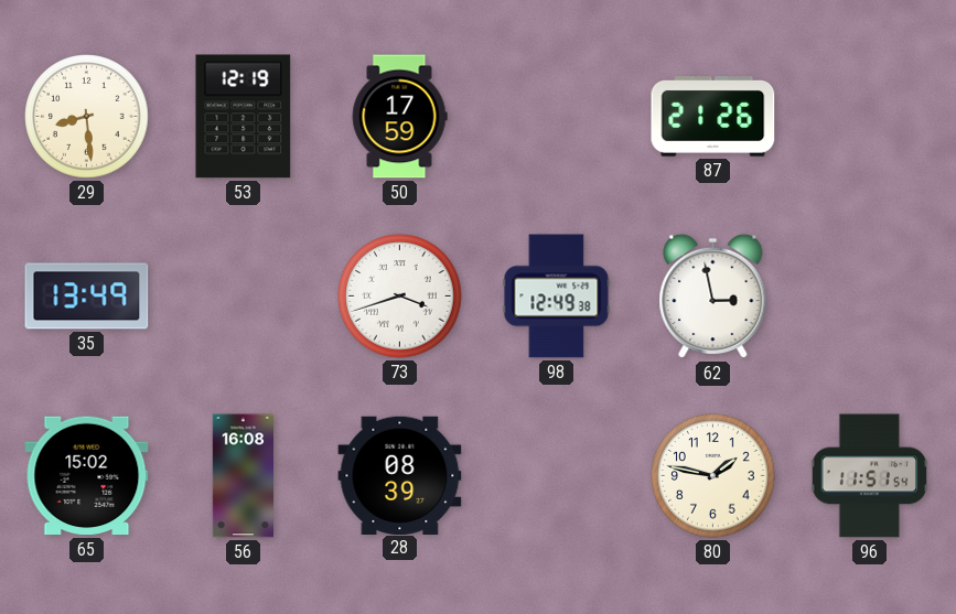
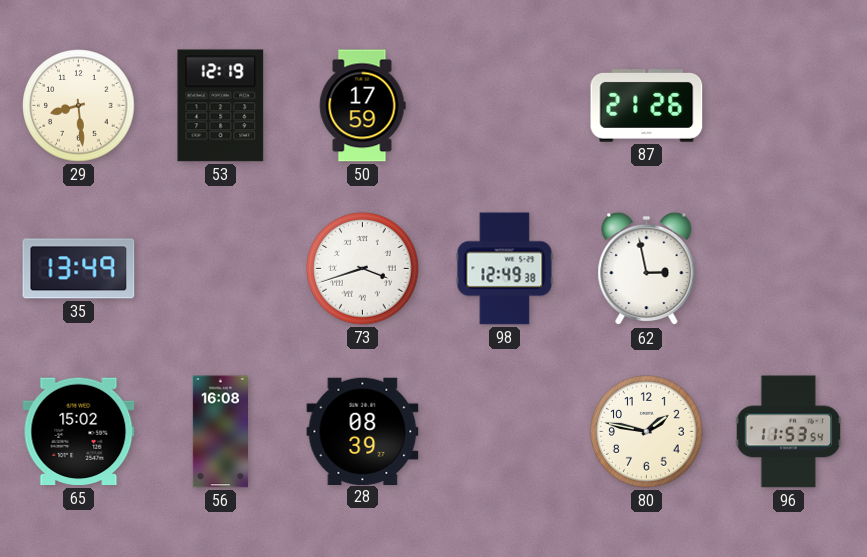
96: 11:51 -> 11:53 (789, 432)
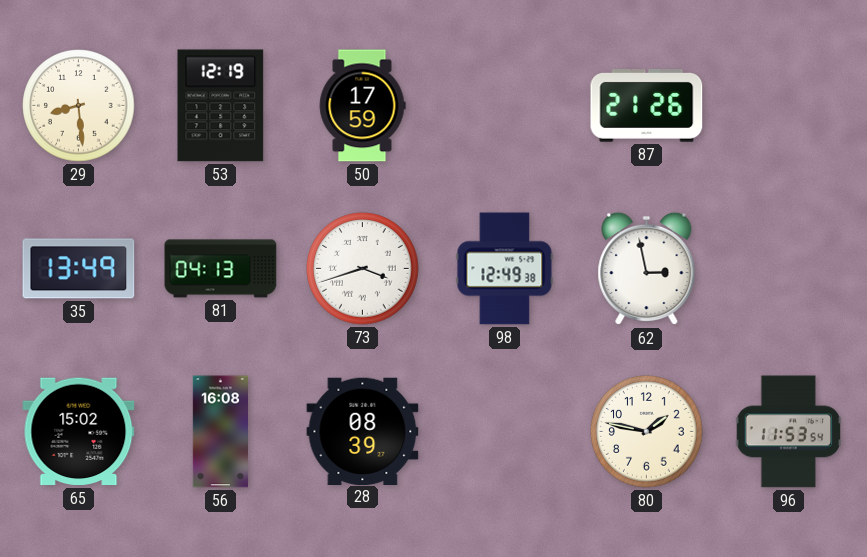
81: none -> 04:13 (221, 269)
